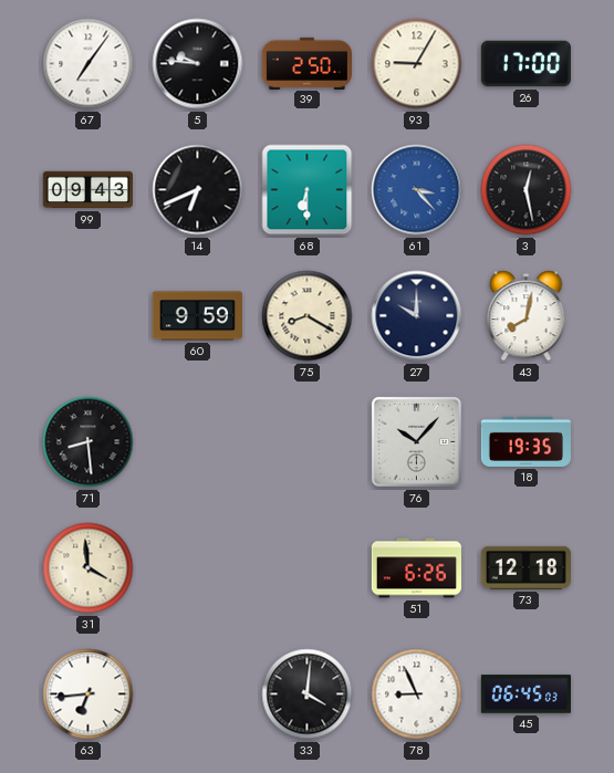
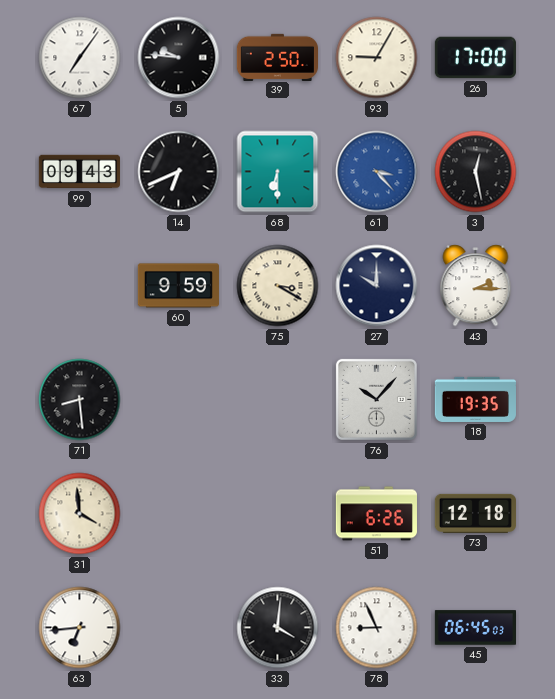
75: 8:20 -> 3:20 (278, 286)
43: 8:02 -> 2:15 (476, 286)
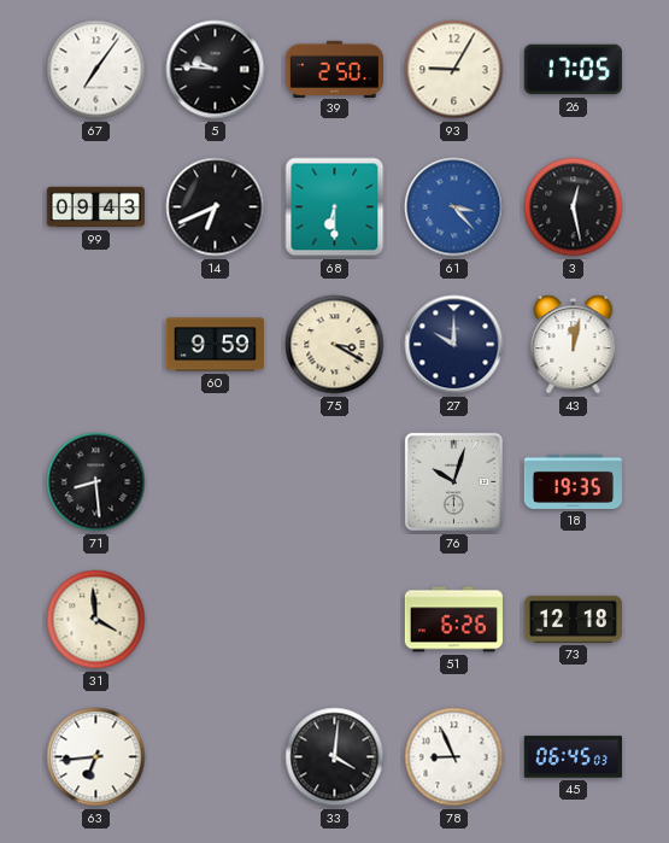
26: 17:00 -> 17:05 (573, 70)
43: 2:15 -> 12:02 (574, 345)
76: 10:07 -> 10:03 (453, 481)
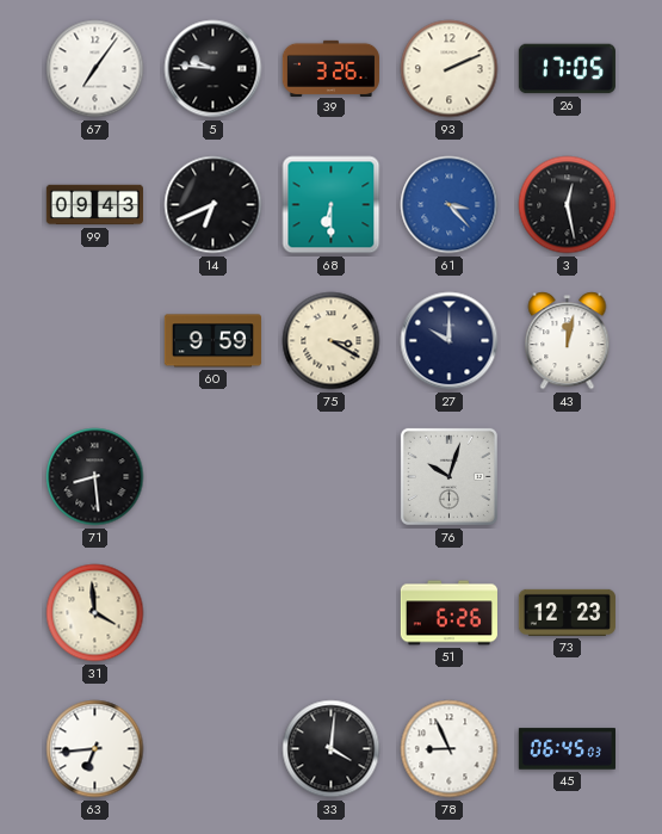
39: 2:50 -> 3:26 (330, 68)
93: 9:05 -> 2:11 (450, 69)
18: 19:35 -> none (573, 481)
73: 12:18 -> 12:23 (567, 612)
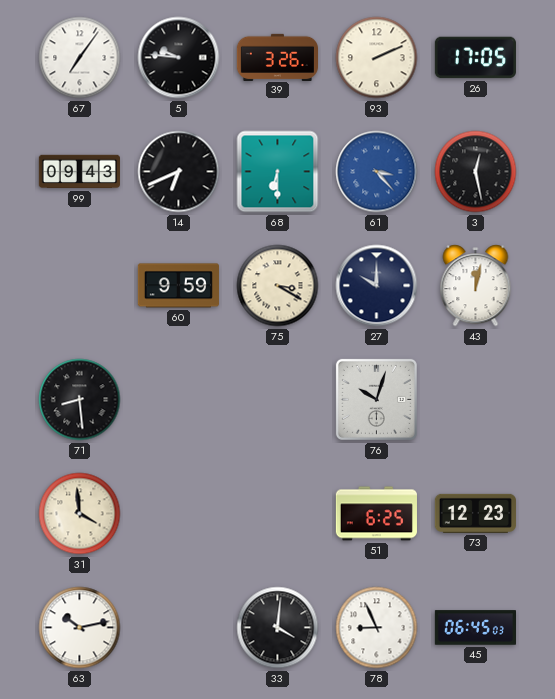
51: 6:26 -> 6:25 (376, 514)
63: 6:44 -> 10:13 (80, 628)
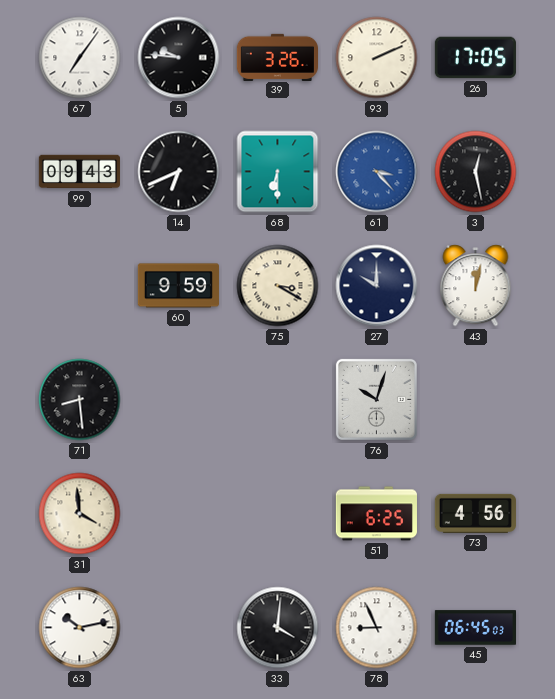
73: 12:23 -> 4:56 (475, 513)
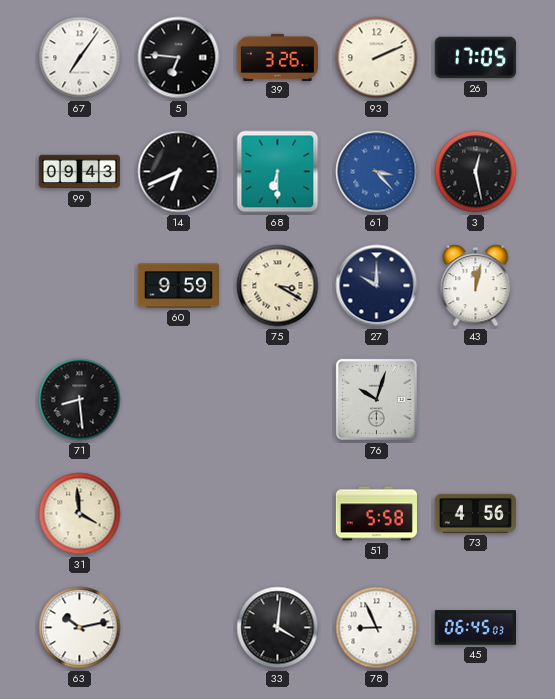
5: 9:46 -> 6:46 (179, 58)
51: 6:25 -> 5:58 (376, 514)
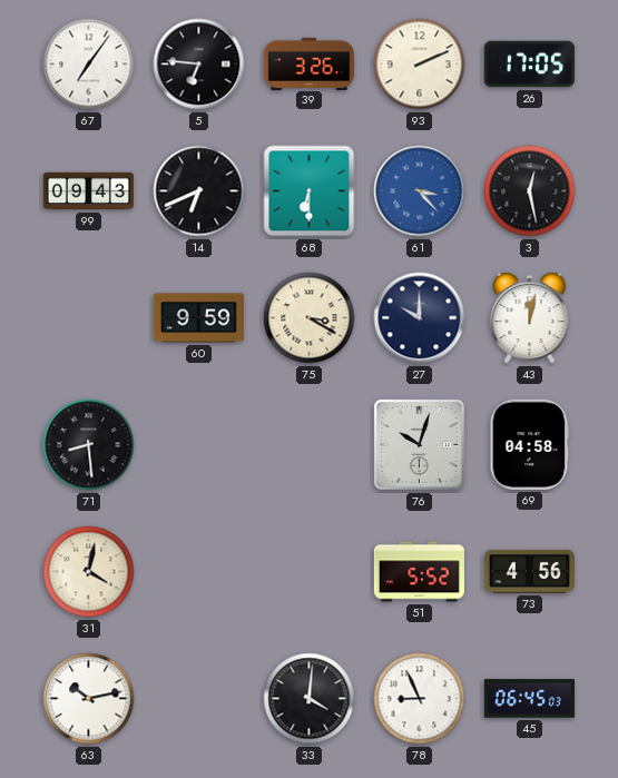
69: none -> 04:58 (530, 444)
31: 3:59 -> 4:02 (89, 572)
51: 5:58 -> 5:52 (419, 572)
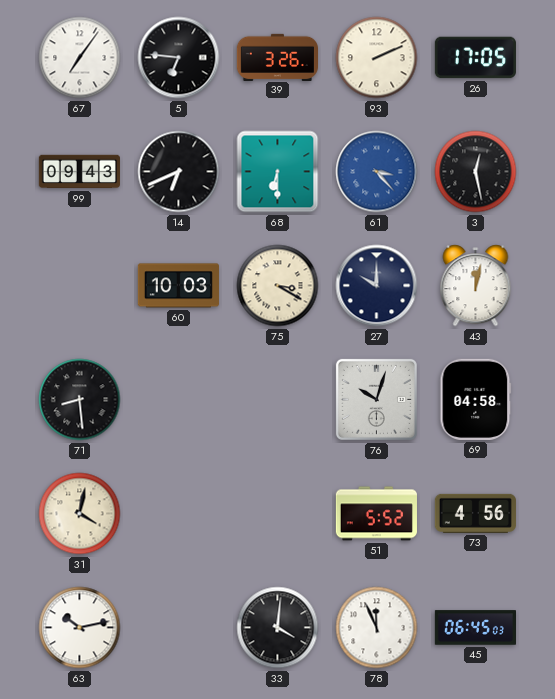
60: 9:59 -> 10:03 (178, 286)
78: 8:56 -> 11:56 (377, 628)
